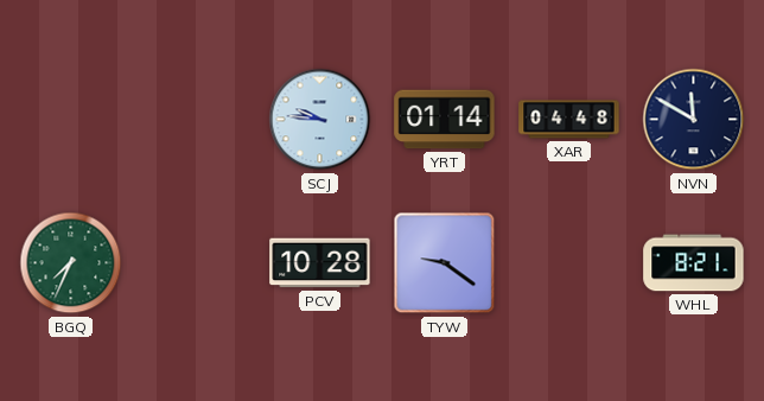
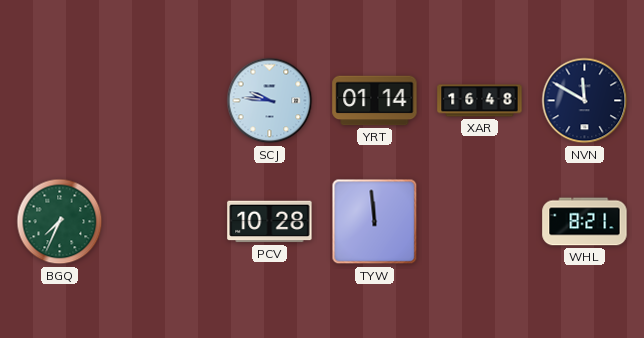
XAR: 04:48 -> 16:48 (480, 101)
TYW: 9:21 -> 11:59 (375, 222)
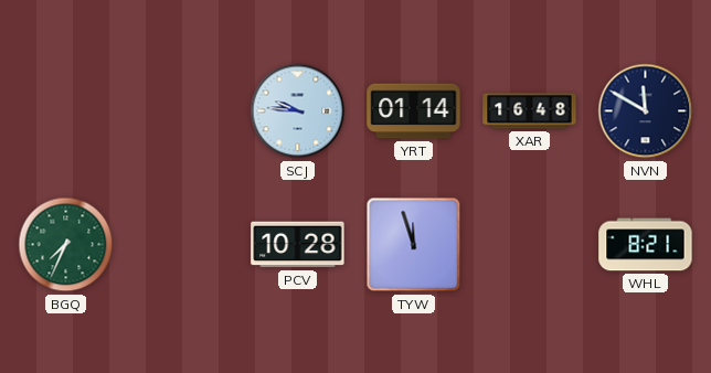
TYW: 11:59 -> 11:57 (414, 245)
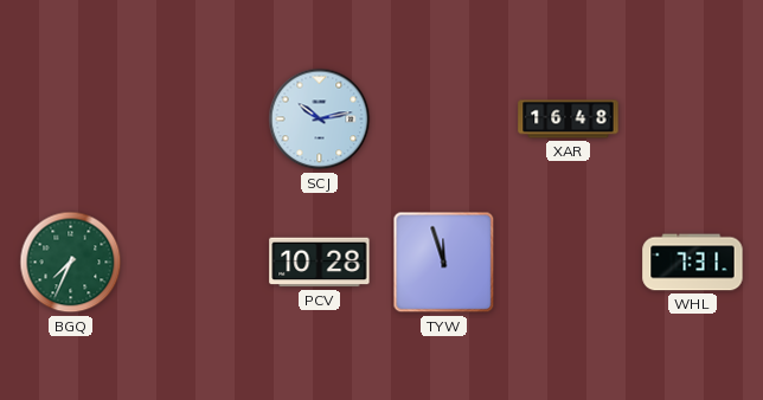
SCJ: 9:46 -> 10:13 (320, 120)
YRT: 01:14 -> none (414, 111)
NVN: 11:50 -> none (646, 111)
WHL: 8:21 -> 7:31 (693, 263)
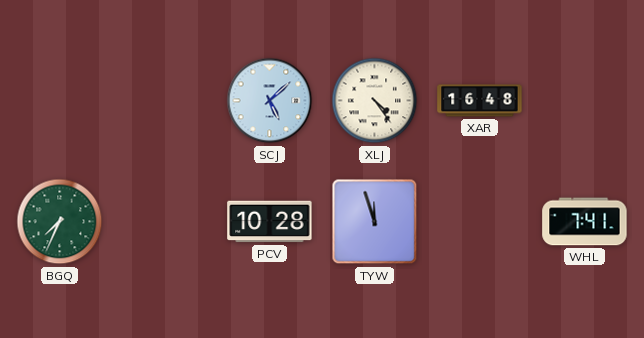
SCJ: 10:13 -> 5:08 (270, 101)
XLJ: none -> 4:24 (375, 101)
WHL: 7:31 -> 7:41 (585, 222)
